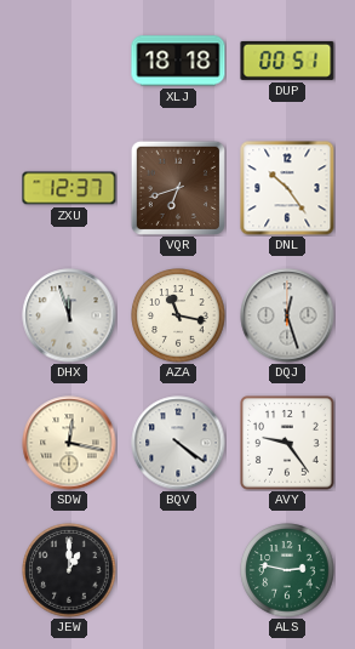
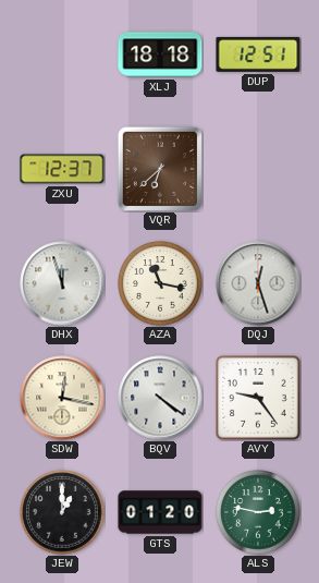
DUP: 00:51 -> 12:51 (258, 54)
VQR: 6:42 -> 6:38 (159, 168)
DNL: 10:24 -> none (287, 188)
GTS: none -> 01:20 (160, 512)
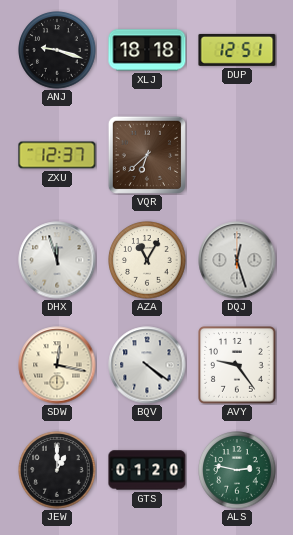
ANJ: none -> 9:18 (57, 50)
AZA: 11:17 -> 11:05 (147, 260)
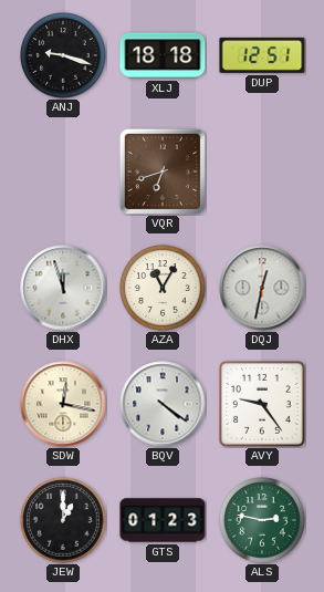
ZXU: 12:37 -> none (57, 155)
VQR: 6:38 -> 6:42 (161, 170)
DQJ: 12:27 -> 12:32 (262, 288)
GTS: 01:20 -> 01:23 (163, 520)
